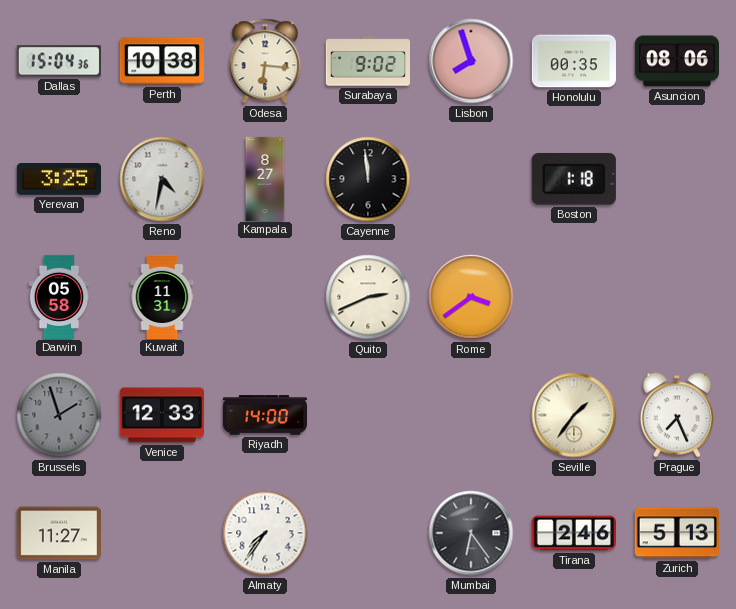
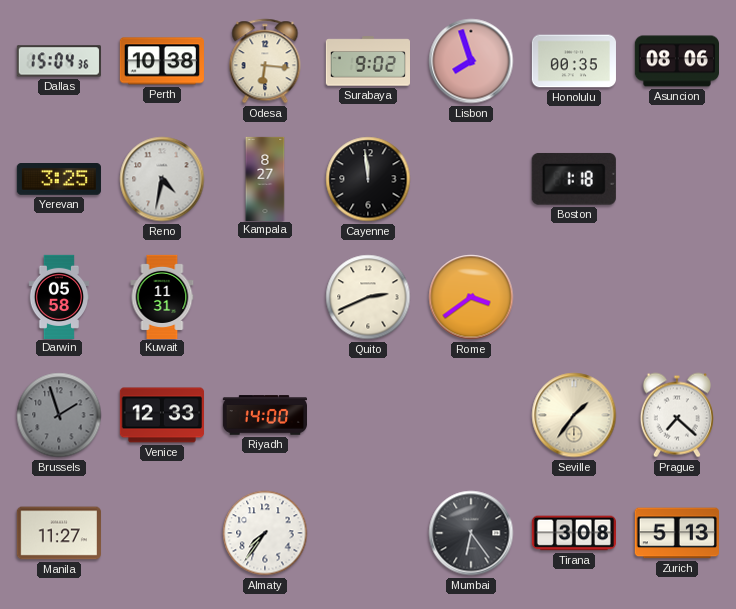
Prague: 7:26 -> 7:22 (677, 415)
Tirana: 2:46 -> 3:08 (573, 533)
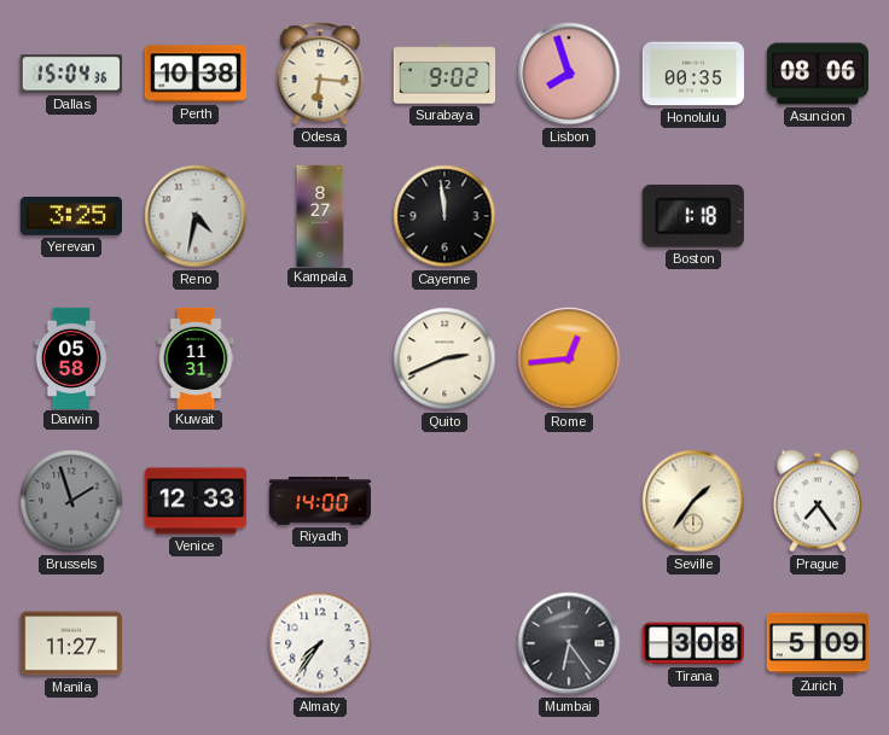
Rome: 3:39 -> 12:44 (569, 358)
Prague: 7:22 -> 7:24 (818, 501)
Zurich: 5:13 -> 5:09 (818, 643)
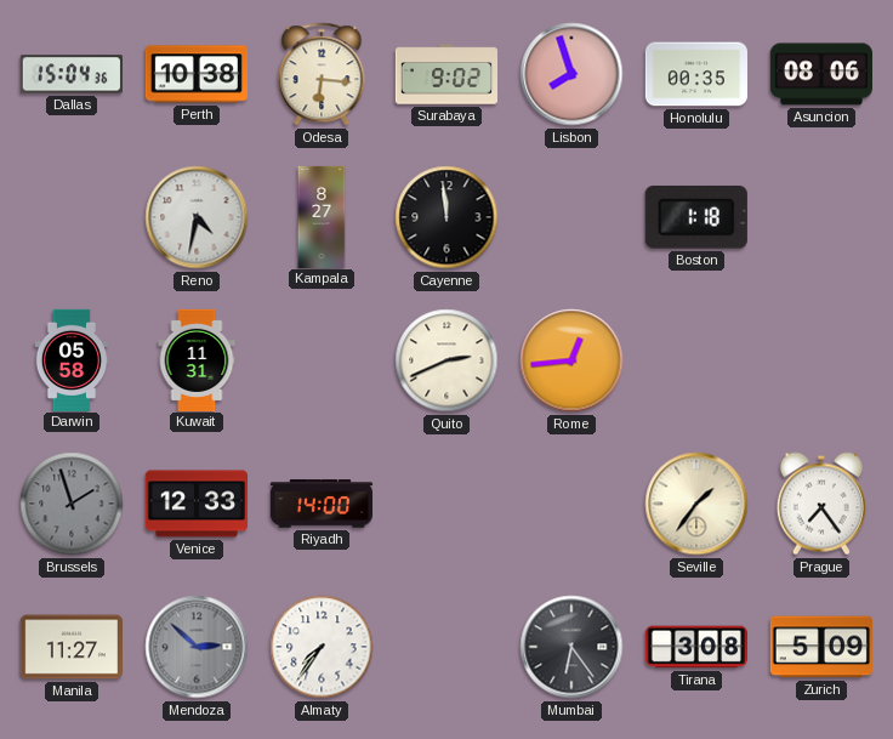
Yerevan: 3:25 -> none (71, 217)
Mendoza: none -> 2:52 (197, 647)
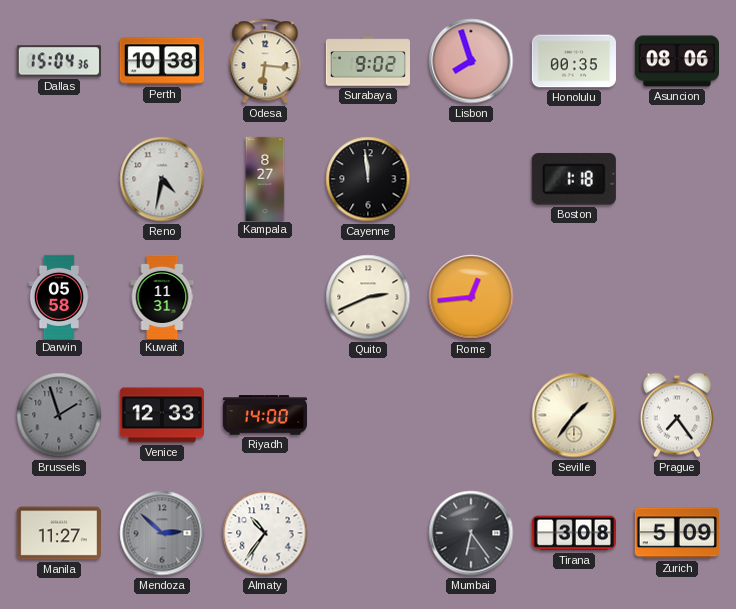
Almaty: 7:36 -> 10:36 (265, 533)
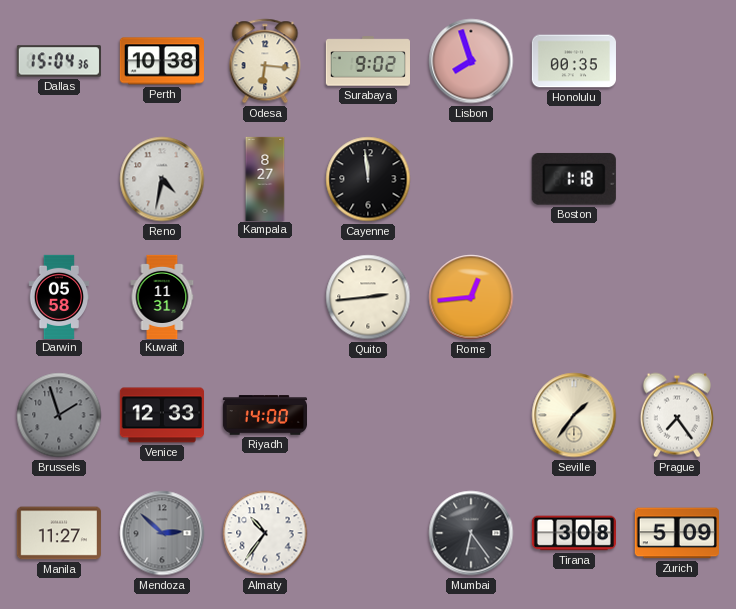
Asuncion: 08:06 -> none (676, 61)
Quito: 2:41 -> 2:44 (368, 297)
